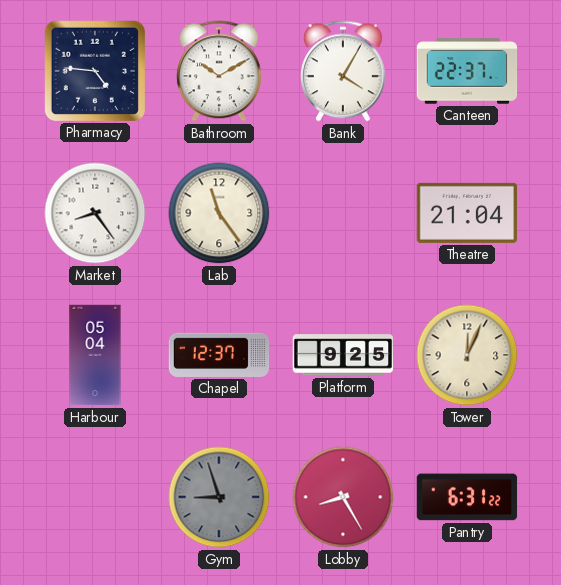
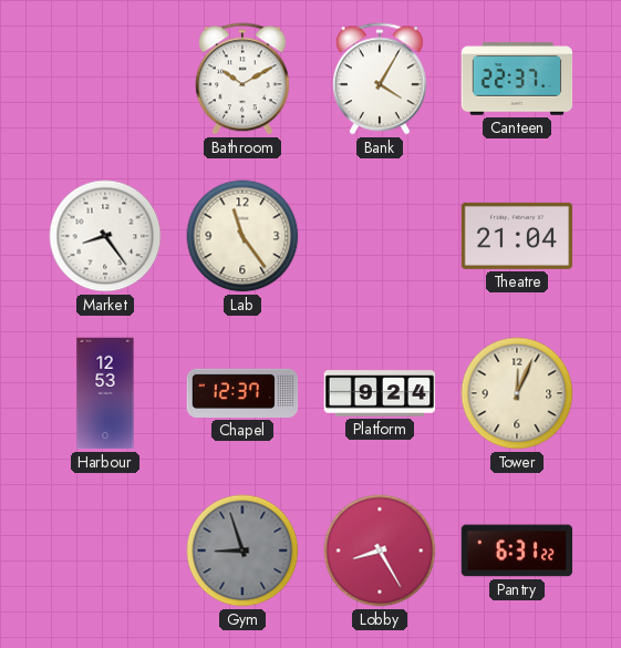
Pharmacy: 4:46 -> none (94, 70)
Harbour: 05:04 -> 12:53 (105, 393)
Platform: 9:25 -> 9:24 (380, 393)
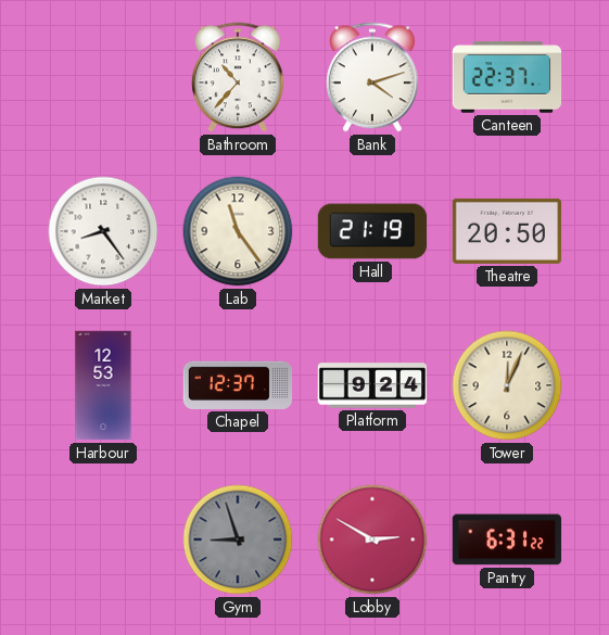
Bathroom: 10:10 -> 10:37 (238, 77)
Bank: 4:05 -> 4:12 (372, 77)
Hall: none -> 21:19 (372, 231)
Theatre: 21:04 -> 20:50 (507, 231)
Lobby: 8:25 -> 2:50 (372, 539)
